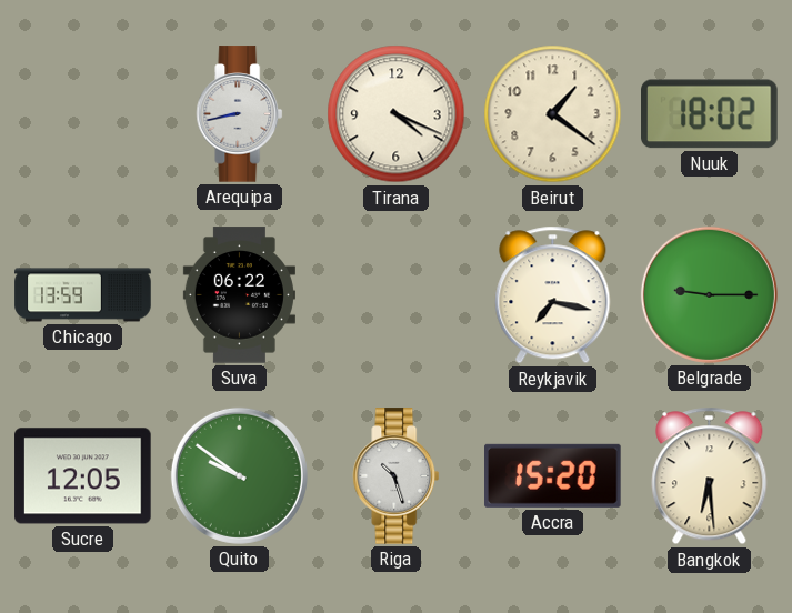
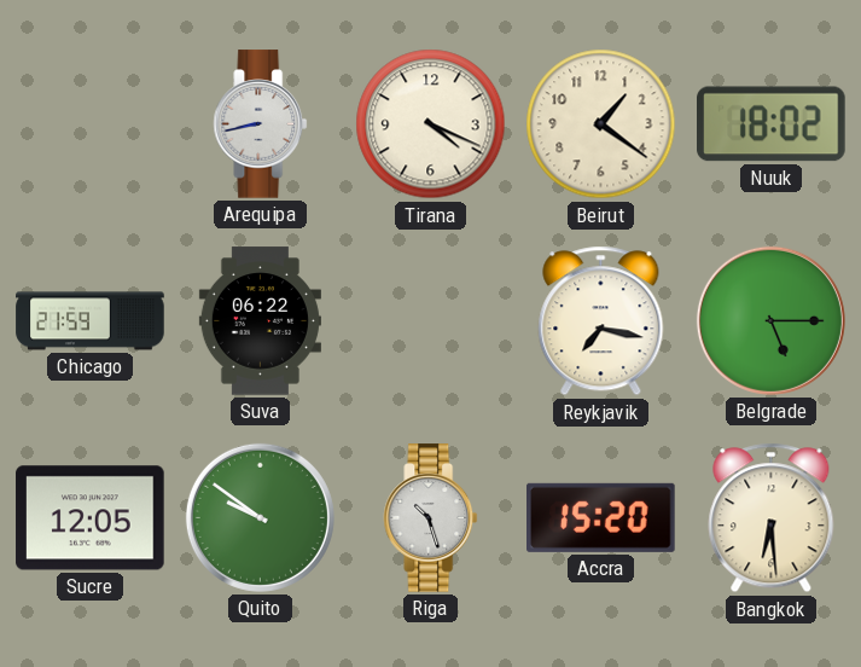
Chicago: 13:59 -> 21:59 (91, 321)
Belgrade: 9:15 -> 5:15 (770, 320)
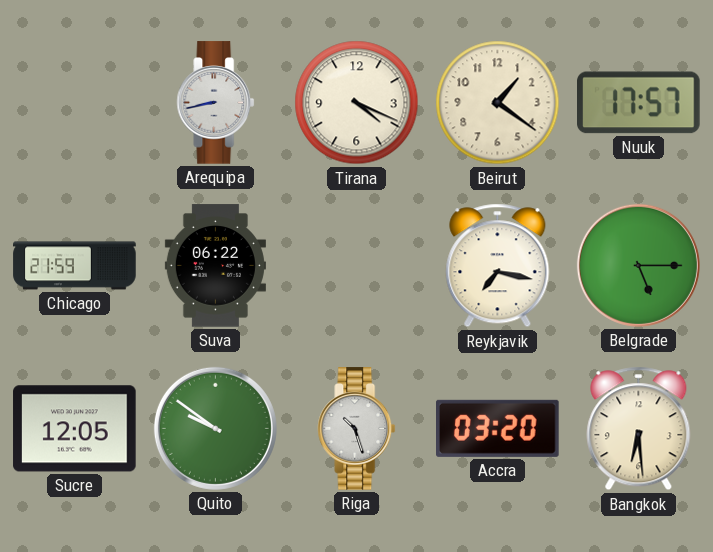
Nuuk: 18:02 -> 17:57 (639, 103)
Accra: 15:20 -> 03:20 (498, 428)
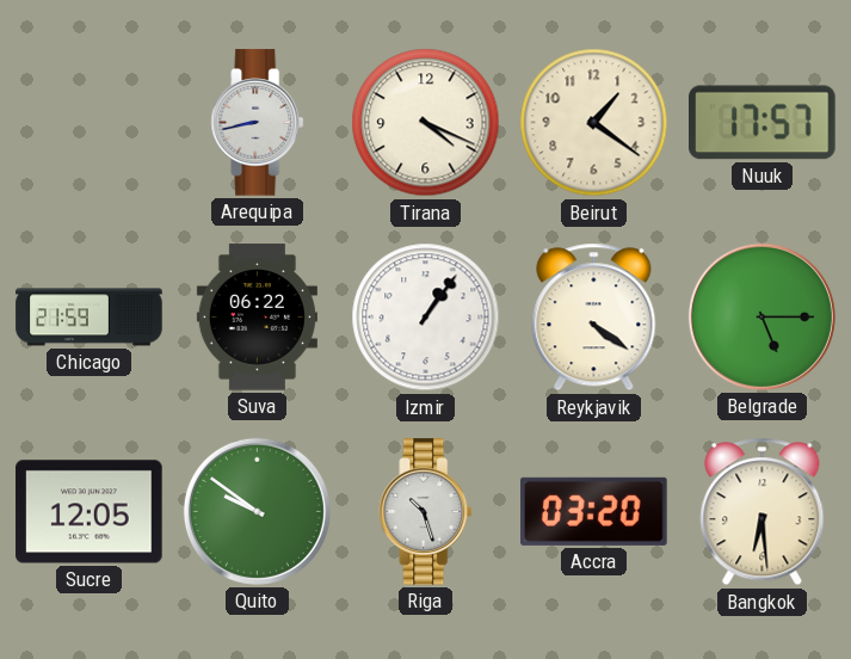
Izmir: none -> 1:06 (426, 318)
Reykjavik: 7:17 -> 4:21 (594, 318)
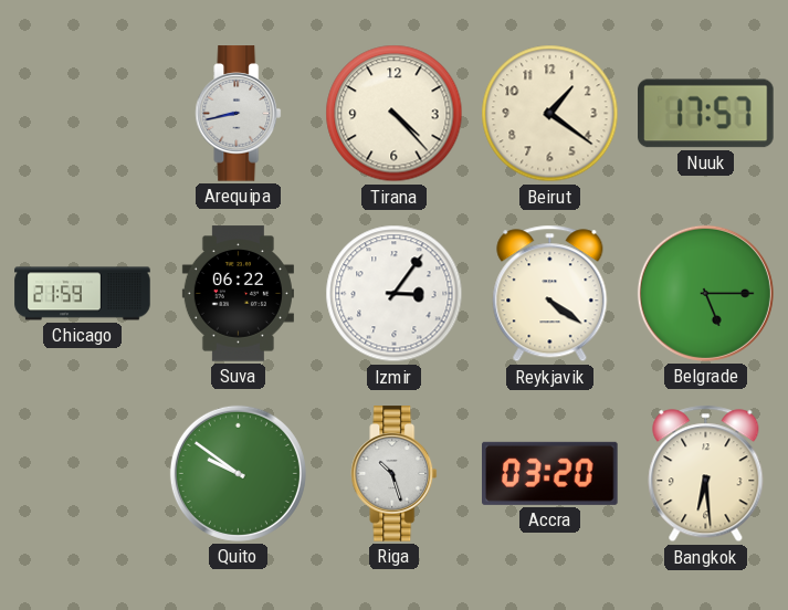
Tirana: 4:19 -> 4:23 (395, 114)
Izmir: 1:06 -> 3:06 (395, 294)
Sucre: 12:05 -> none (90, 512)
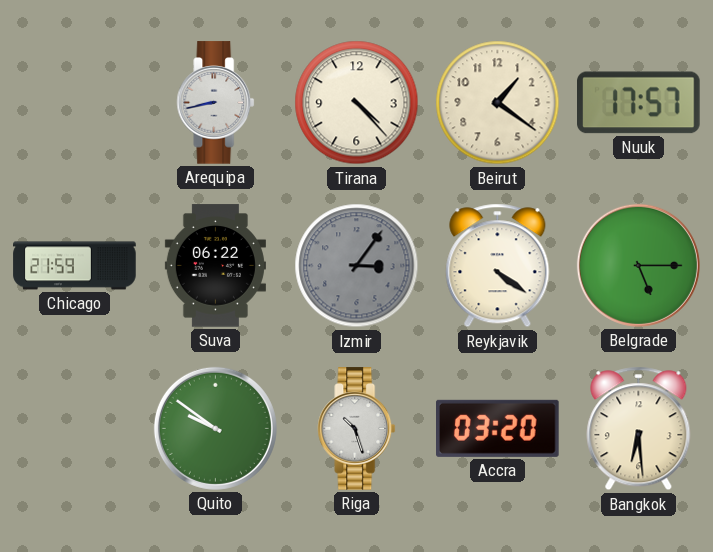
Izmir dial: white -> grey (357, 266)
